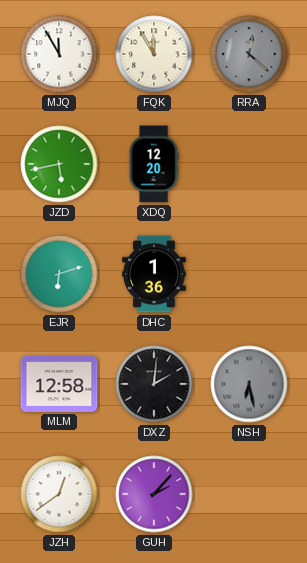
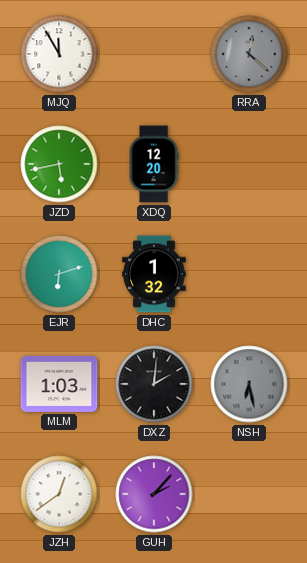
FQK: 11:55 -> none (154, 54)
DHC: 1:36 -> 1:32 (154, 274)
MLM: 12:58 -> 1:03 (59, 384)
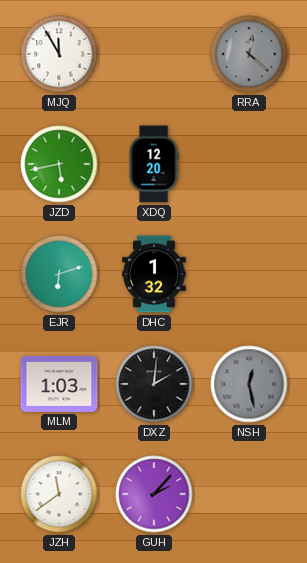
NSH: 6:28 -> 12:28 (249, 384)
JZH: 12:39 -> 11:39 (59, 494)
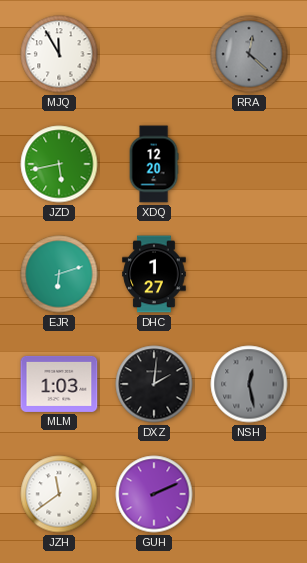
DHC: 1:32 -> 1:27 (154, 274)
GUH: 2:07 -> 2:11 (154, 494)
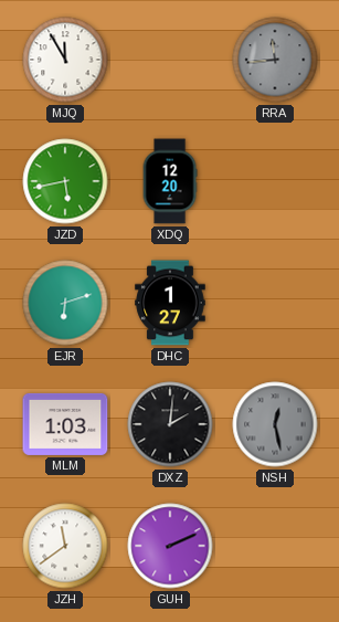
RRA: 12:22 -> 11:44 (275, 60)
